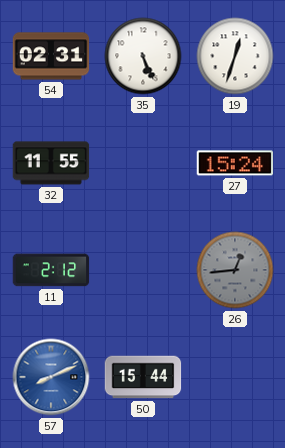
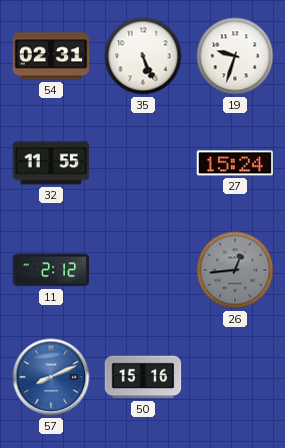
19: 12:33 -> 9:33 (235, 56)
50: 15:44 -> 15:16 (143, 377)
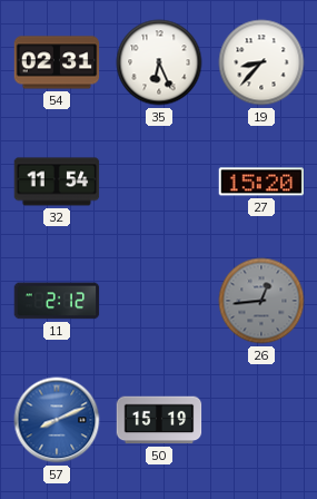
35: 5:26 -> 6:26 (159, 62)
19: 9:33 -> 8:37 (261, 62)
32: 11:55 -> 11:54 (57, 182)
27: 15:24 -> 15:20 (261, 182)
50: 15:16 -> 15:19 (159, 420)
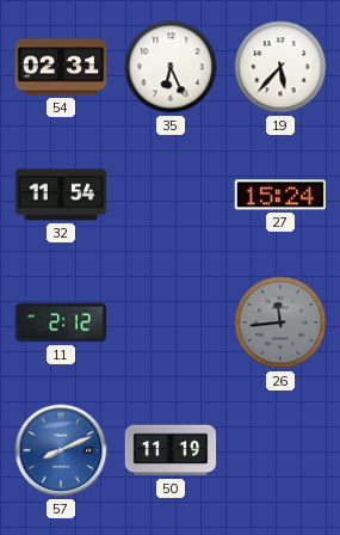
19: 8:37 -> 5:37 (280, 67)
27: 15:20 -> 15:24 (280, 195)
26: 12:44 -> 11:44 (280, 322)
50: 15:19 -> 11:19 (171, 450)
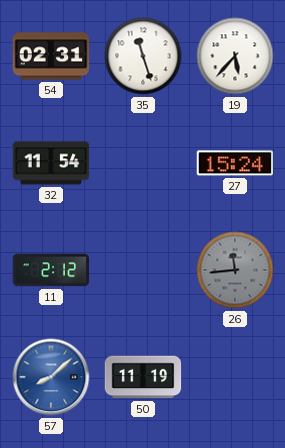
35: 6:26 -> 11:27 (143, 56)
57: 8:11 -> 8:08 (51, 377)
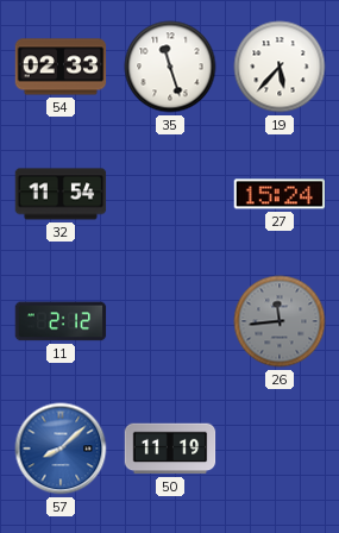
54: 02:31 -> 02:33 (61, 67)
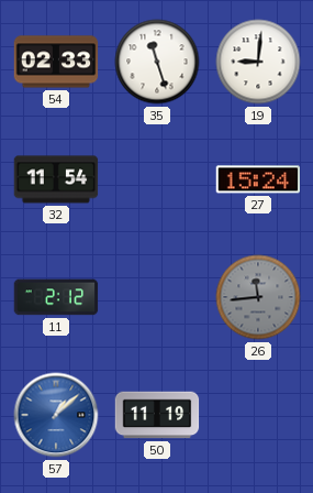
19: 5:37 -> 9:01 (258, 62)
57: 8:08 -> 1:08 (56, 415)
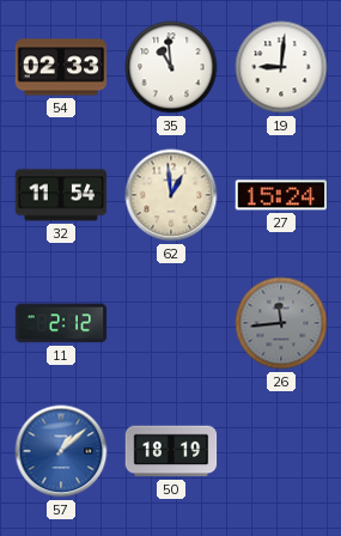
35: 11:27 -> 10:59 (171, 67)
62: none -> 12:59 (171, 195)
50: 11:19 -> 18:19 (171, 451)
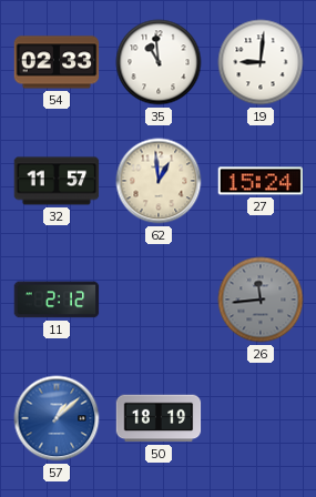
32: 11:54 -> 11:57 (57, 181)
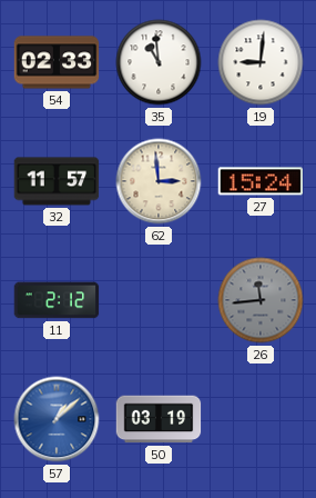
62: 12:59 -> 2:59 (159, 181)
50: 18:19 -> 03:19 (159, 419)
